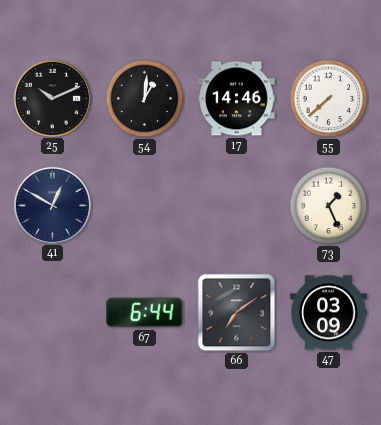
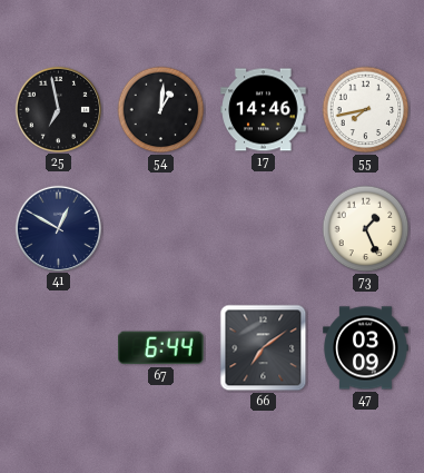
25: 10:11 -> 6:58 (58, 109)
55: 7:38 -> 7:43 (366, 110)
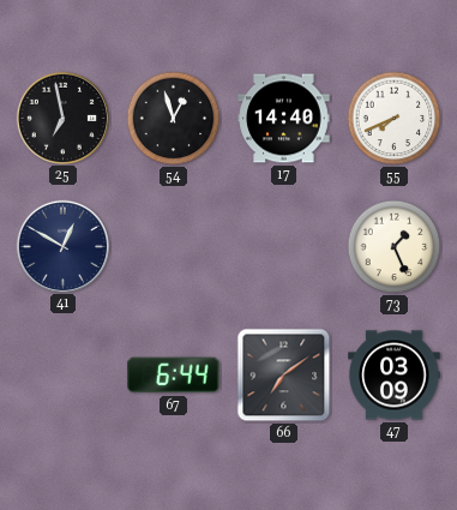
54: 1:01 -> 12:57 (174, 119)
17: 14:46 -> 14:40 (284, 119)
55: 7:43 -> 7:41 (395, 119)
